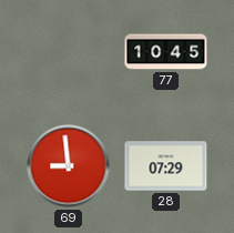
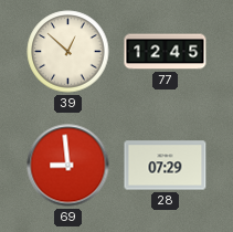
39: none -> 12:52 (68, 52)
77: 10:45 -> 12:45 (166, 52)
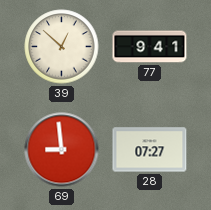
77: 12:45 -> 9:41 (150, 47)
28: 07:29 -> 07:27 (150, 150)
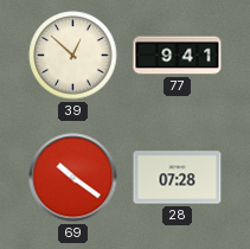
69: 8:59 -> 10:21 (73, 178)
28: 07:27 -> 07:28 (178, 178)
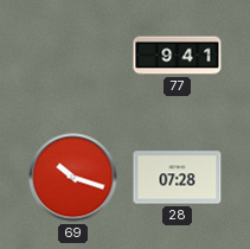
39: 12:52 -> none (73, 56)
69: 10:21 -> 10:18 (73, 178)
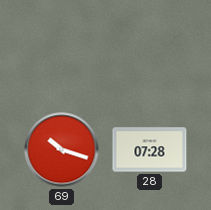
77: 9:41 -> none (178, 56)
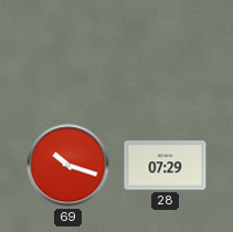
28: 07:28 -> 07:29 (166, 166)
